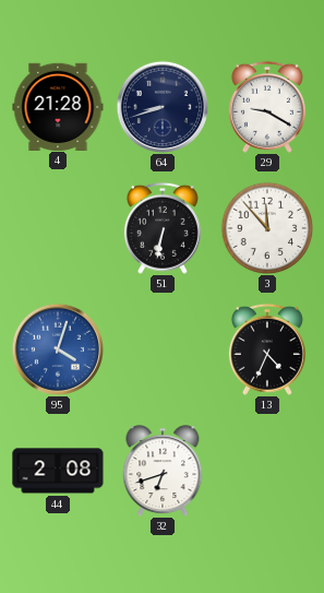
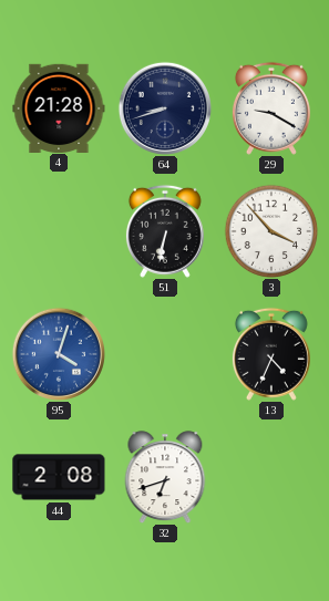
3: 11:53 -> 3:53 (271, 231)
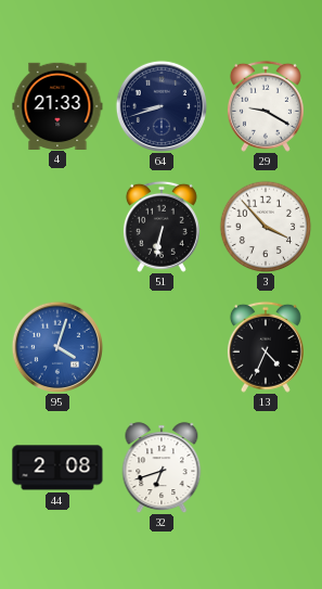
4: 21:28 -> 21:33 (57, 105)
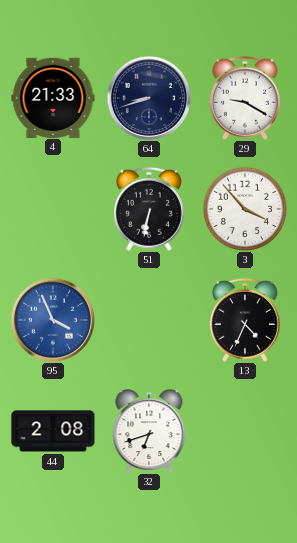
95: 4:03 -> 3:56 (52, 319)
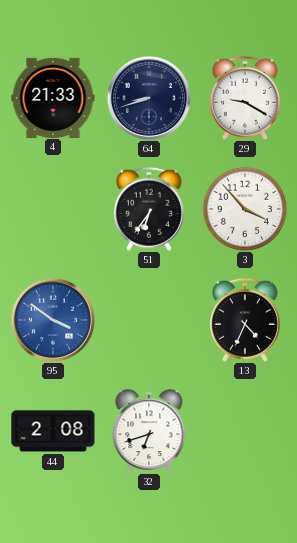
51: 6:32 -> 6:36 (149, 209)
95: 3:56 -> 3:51 (52, 319)
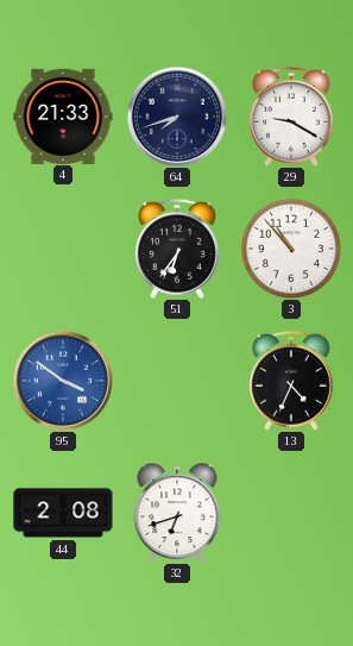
64: 8:42 -> 7:42 (176, 115)
3: 3:53 -> 10:53 (291, 249)
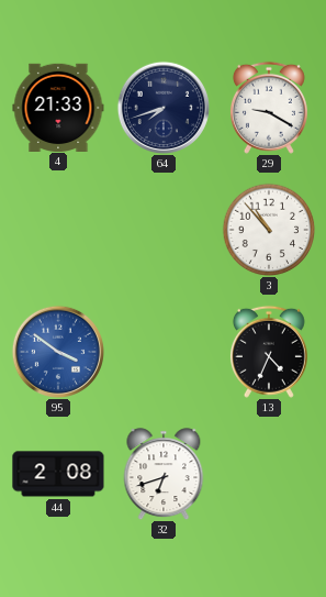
51: 6:36 -> none (177, 249)
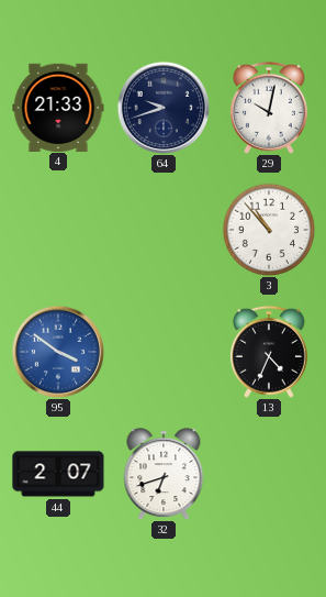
64: 7:42 -> 9:42 (162, 107)
29: 9:20 -> 10:02 (269, 108)
44: 2:08 -> 2:07 (58, 474)
